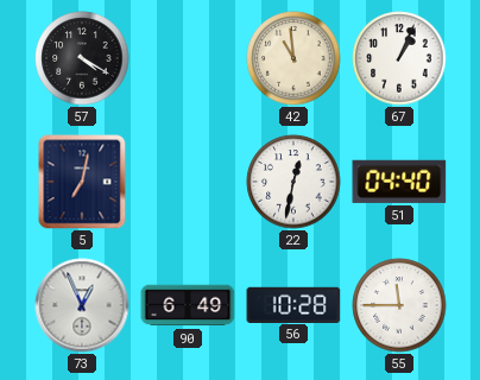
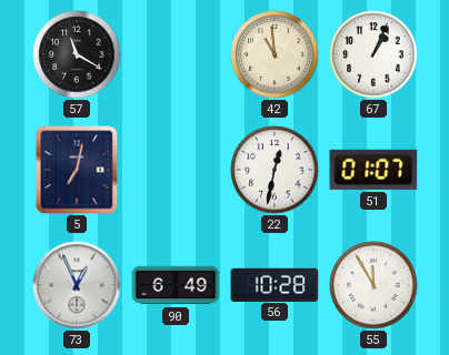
57: 4:20 -> 11:20 (77, 54)
51: 04:40 -> 01:07 (373, 170)
55: 11:45 -> 11:55 (373, 285)
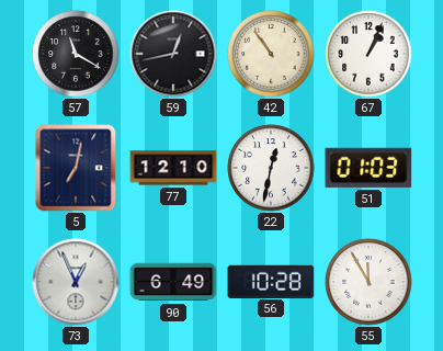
59: none -> 12:43 (173, 54)
42: 10:59 -> 10:54 (271, 54)
77: none -> 12:10 (173, 168)
51: 01:07 -> 01:03 (368, 168)
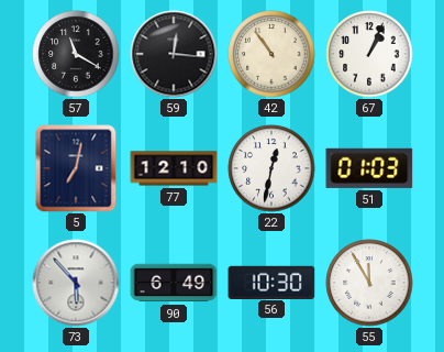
59: 12:43 -> 12:16 (174, 54)
73: 12:56 -> 5:53 (76, 283)
56: 10:28 -> 10:30 (271, 282)
